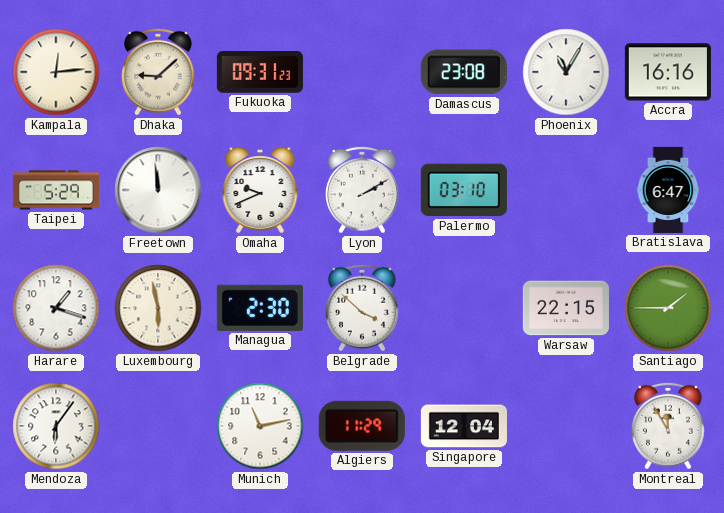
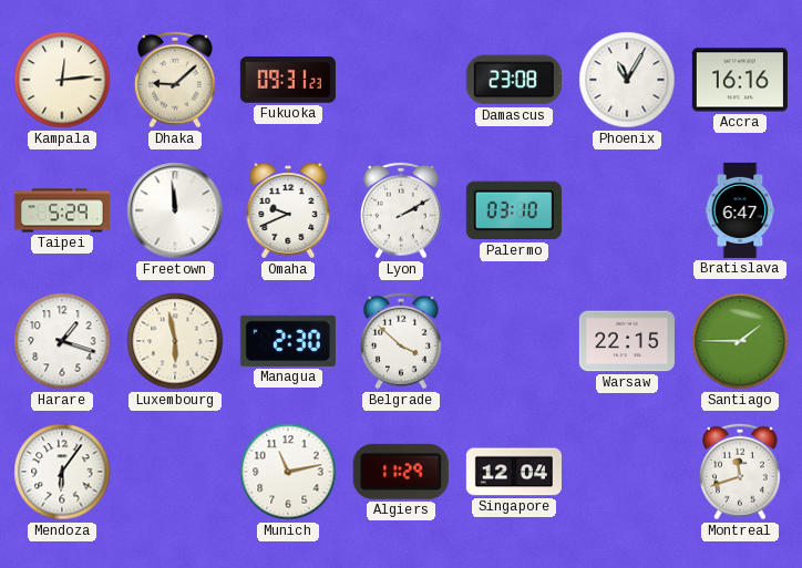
Montreal: 11:55 -> 11:42 (741, 472)
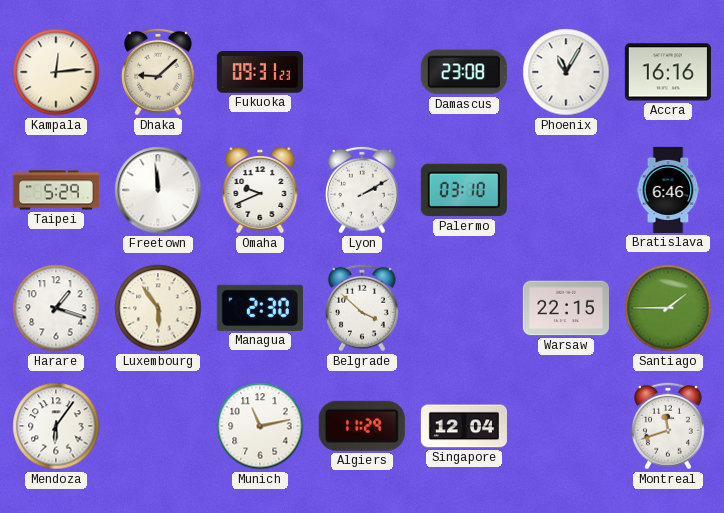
Bratislava: 6:47 -> 6:46 (668, 190)
Luxembourg: 5:58 -> 5:54 (158, 308)
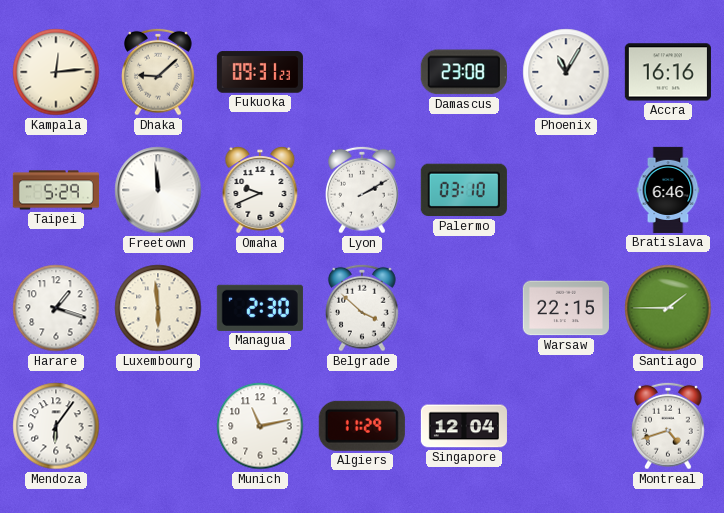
Luxembourg: 5:54 -> 5:59 (158, 308)
Montreal: 11:42 -> 4:42 (669, 426)
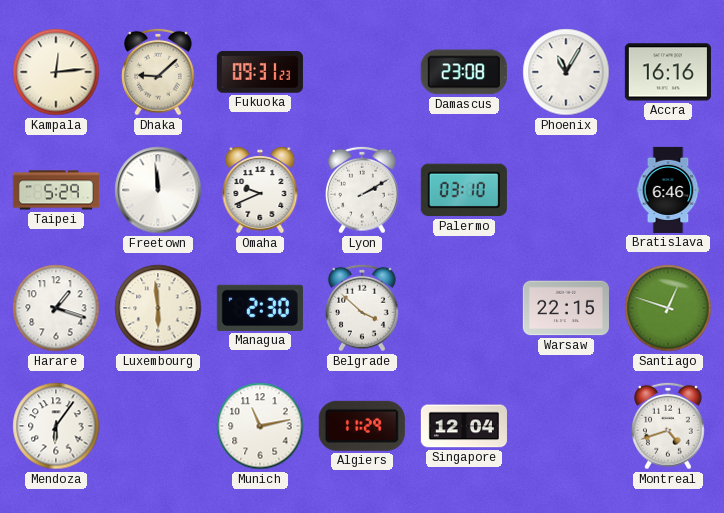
Santiago: 1:45 -> 12:48 (668, 308)
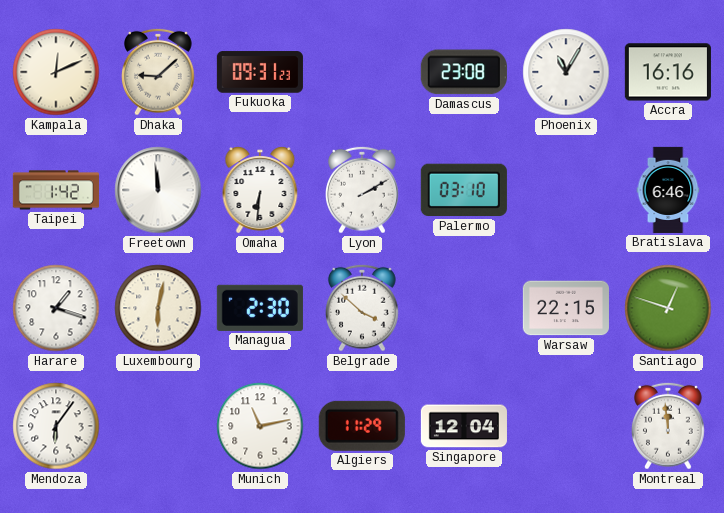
Kampala: 12:14 -> 12:11 (56, 72)
Taipei: 5:29 -> 1:42 (56, 190)
Omaha: 9:41 -> 6:31 (260, 190)
Luxembourg: 5:59 -> 6:02 (158, 308)
Montreal: 4:42 -> 11:59 (669, 426)
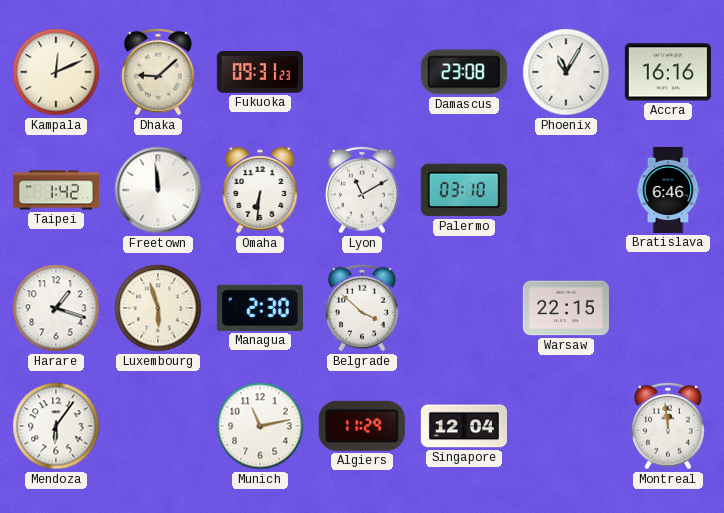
Lyon: 2:10 -> 11:10 (363, 190)
Luxembourg: 6:02 -> 5:57 (158, 308)
Santiago: 12:48 -> none (668, 308)
